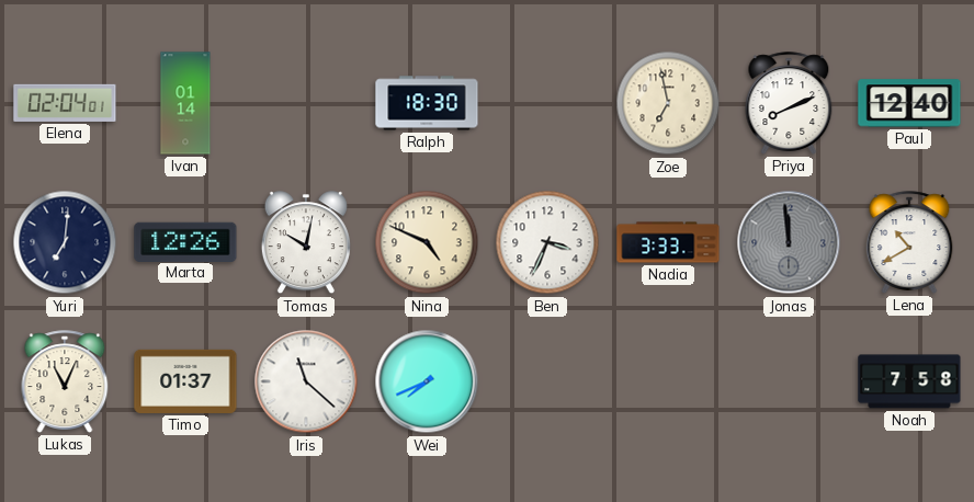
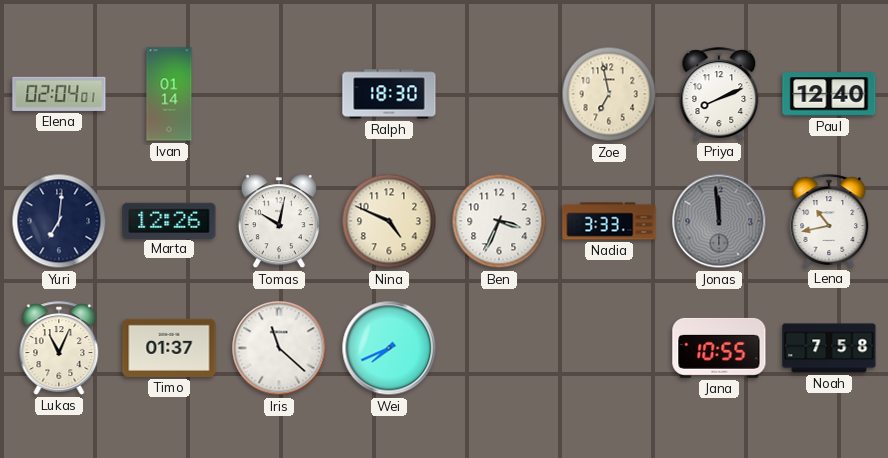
Lena: 10:40 -> 10:43 (829, 221)
Jana: none -> 10:55 (719, 348)
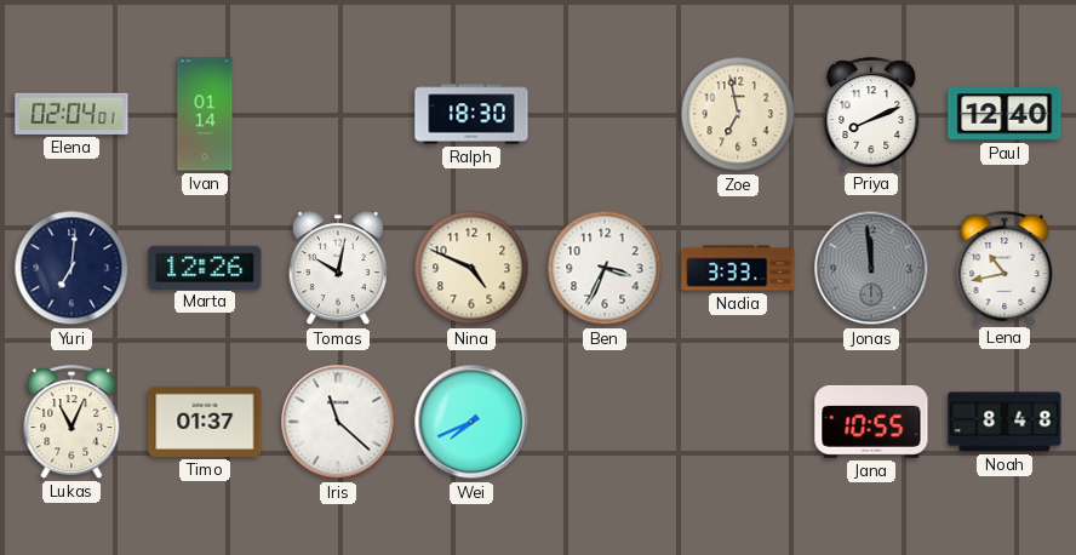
Noah: 7:58 -> 8:48 (1005, 422)
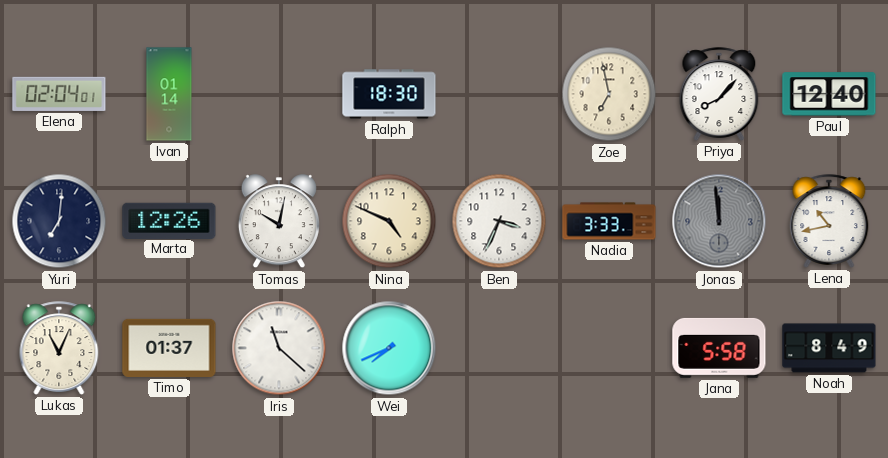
Priya: 8:11 -> 8:07 (719, 94)
Jana: 10:55 -> 5:58 (719, 348)
Noah: 8:48 -> 8:49 (829, 348)
